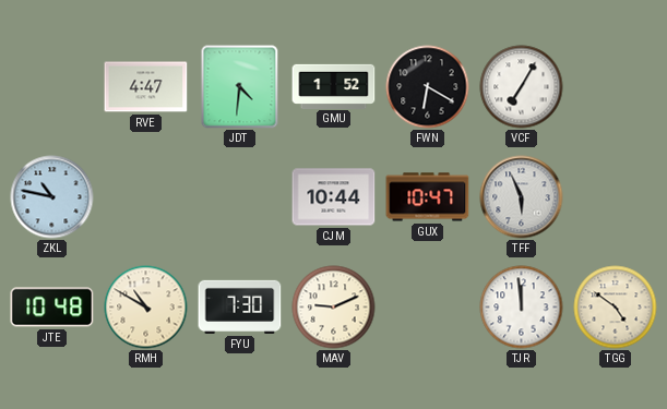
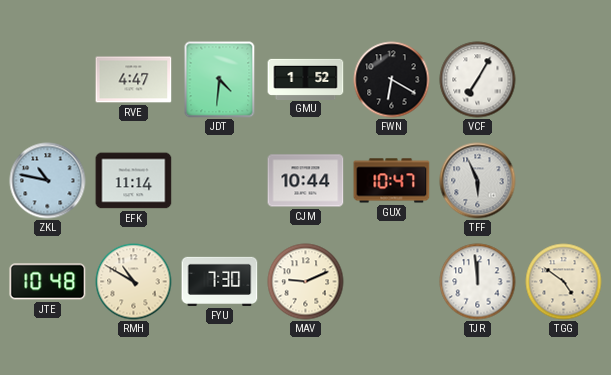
EFK: none -> 11:14 (134, 181)
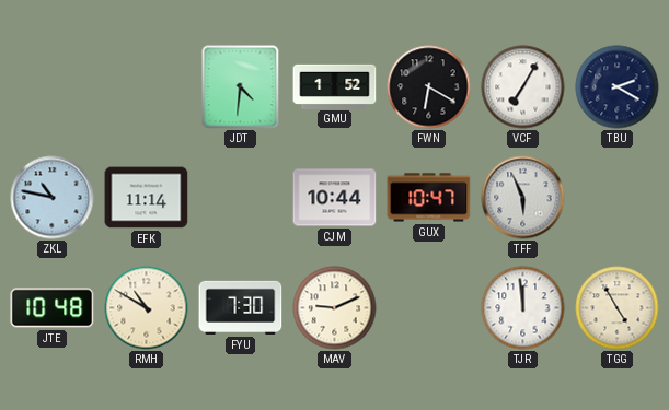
RVE: 4:47 -> none (134, 80)
TBU: none -> 2:20 (618, 87)
TGG: 4:51 -> 4:55 (618, 308)
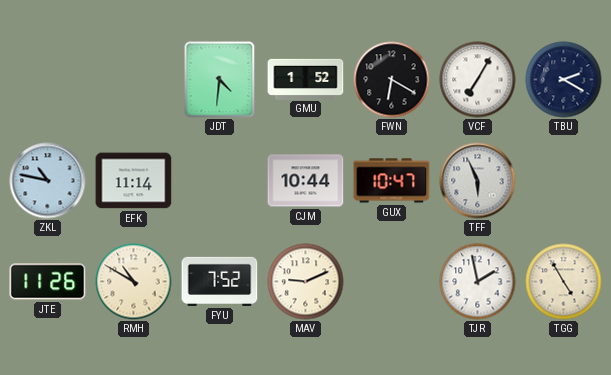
JTE: 10:48 -> 11:26 (48, 282)
FYU: 7:30 -> 7:52 (220, 281)
TJR: 11:59 -> 1:58 (478, 282)
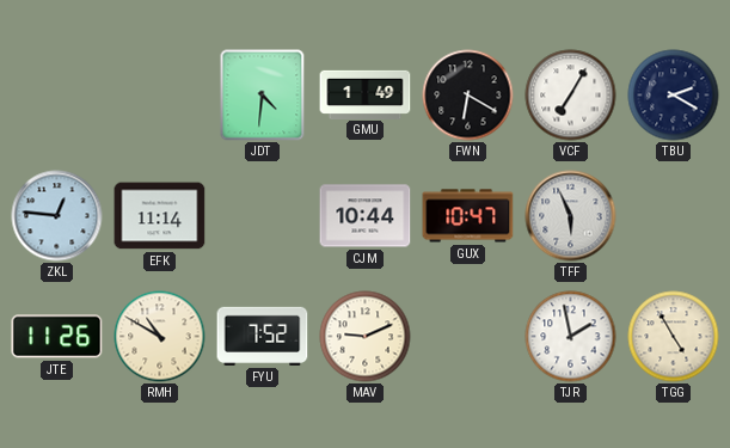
GMU: 1:52 -> 1:49 (366, 94)
ZKL: 10:47 -> 12:46 (57, 216)
